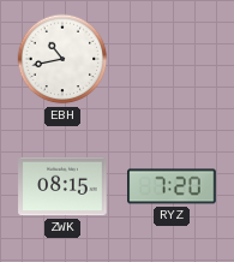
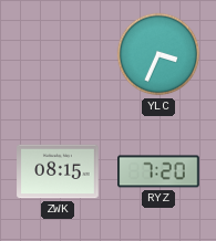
EBH: 10:43 -> none (62, 59)
YLC: none -> 3:34 (158, 54)
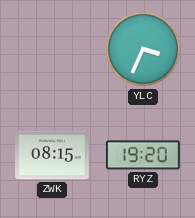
RYZ: 7:20 -> 19:20 (143, 155)
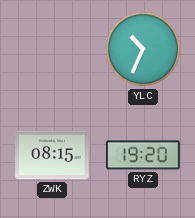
YLC: 3:34 -> 10:34 (143, 49)
